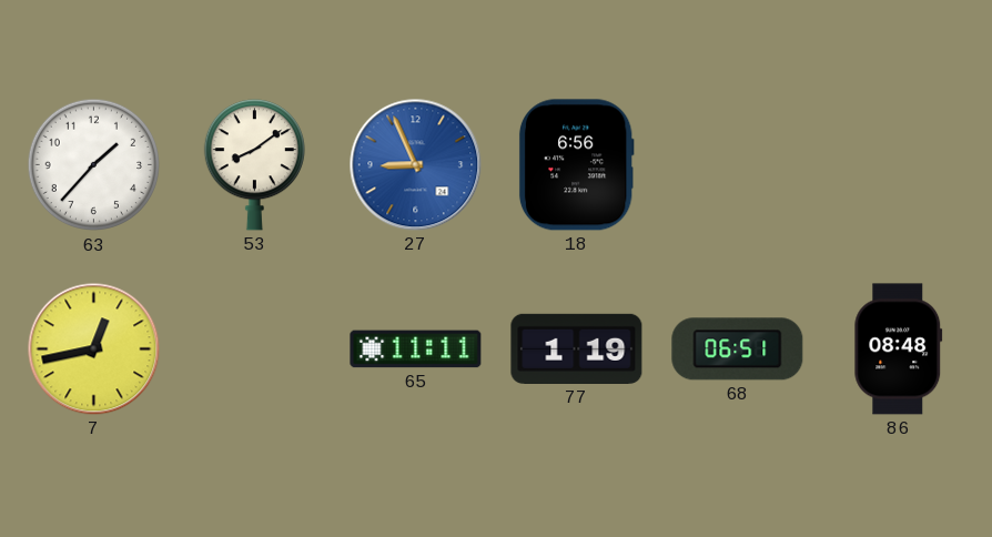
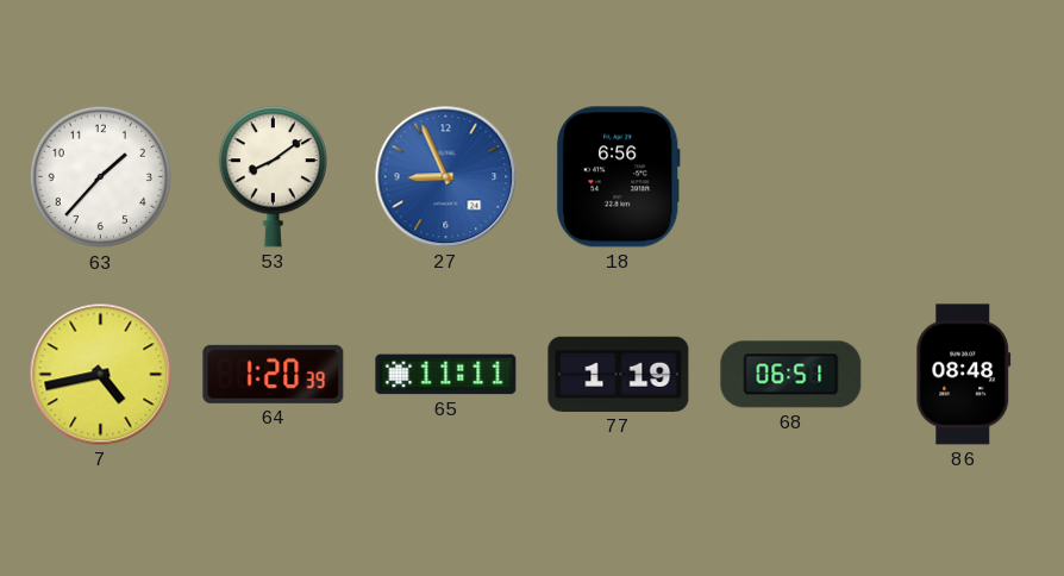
7: 12:43 -> 4:43 (101, 375)
64: none -> 1:20 (274, 374)
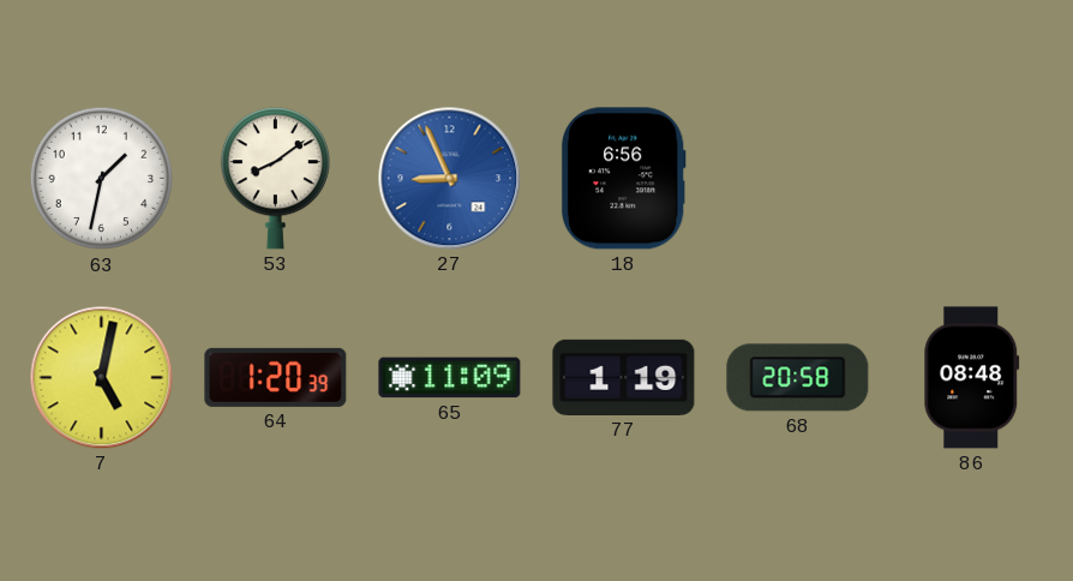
63: 1:37 -> 1:32 (102, 179)
7: 4:43 -> 5:02 (102, 378)
65: 11:11 -> 11:09 (450, 378)
68: 06:51 -> 20:58 (798, 378)
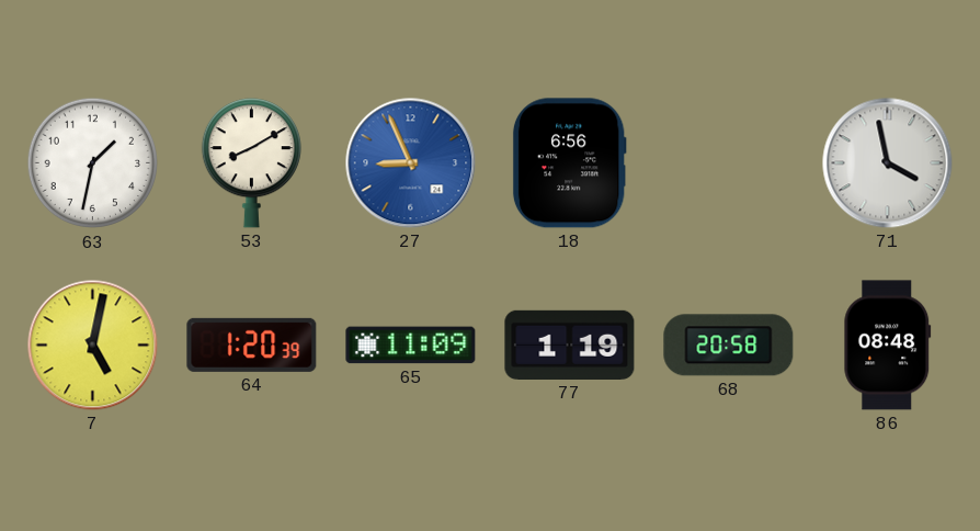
53: 8:09 -> 8:10 (251, 163)
71: none -> 3:58 (888, 163)
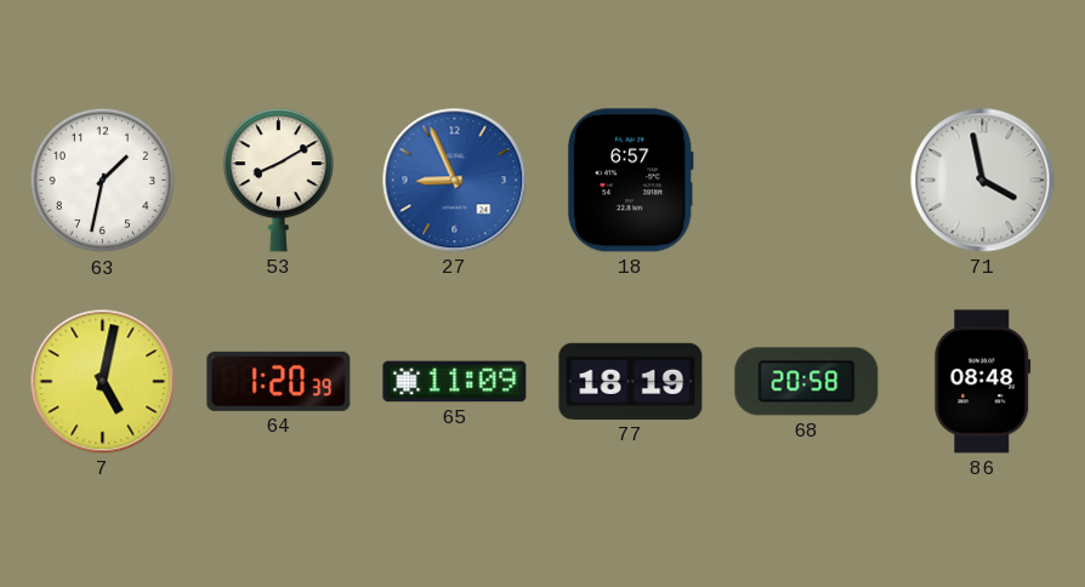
18: 6:56 -> 6:57 (630, 181)
77: 1:19 -> 18:19 (631, 381)
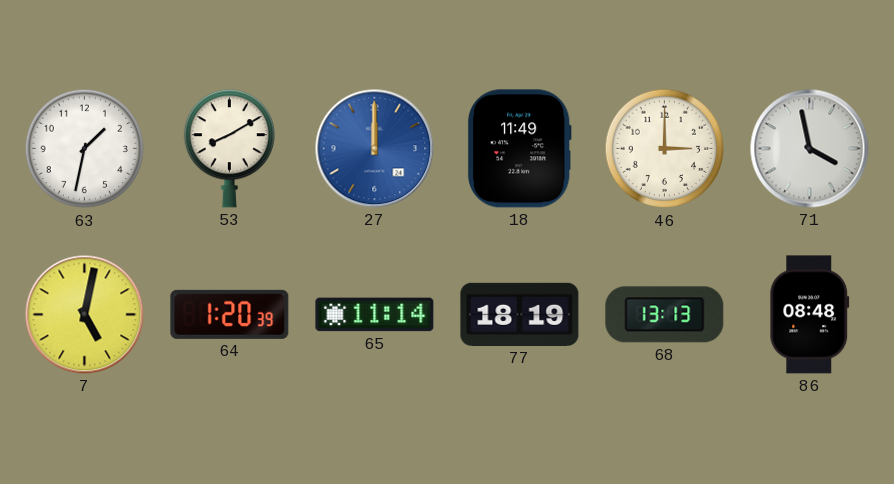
27: 8:56 -> 12:00 (375, 149)
18: 6:57 -> 11:49 (519, 149)
46: none -> 3:00 (665, 149)
65: 11:09 -> 11:14 (375, 315)
68: 20:58 -> 13:13 (665, 315)
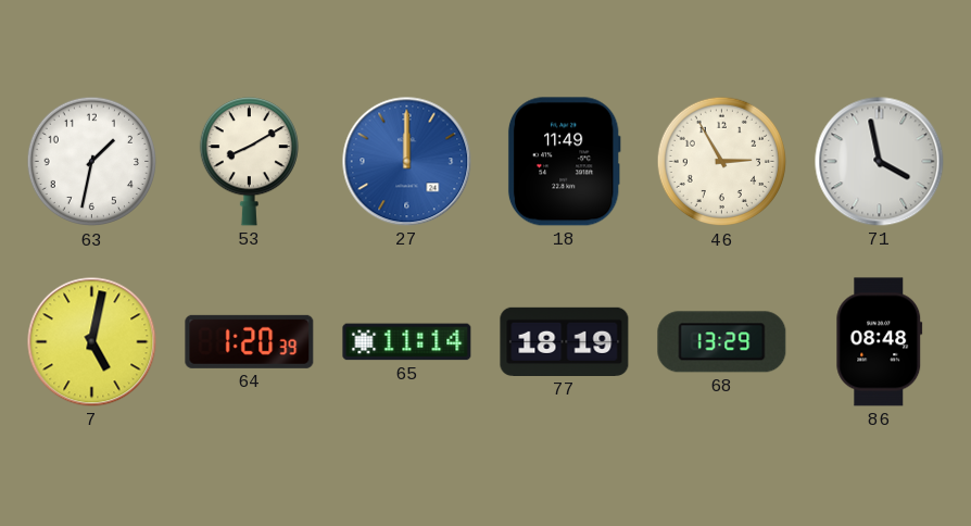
46: 3:00 -> 2:55 (722, 162)
68: 13:13 -> 13:29 (722, 342)
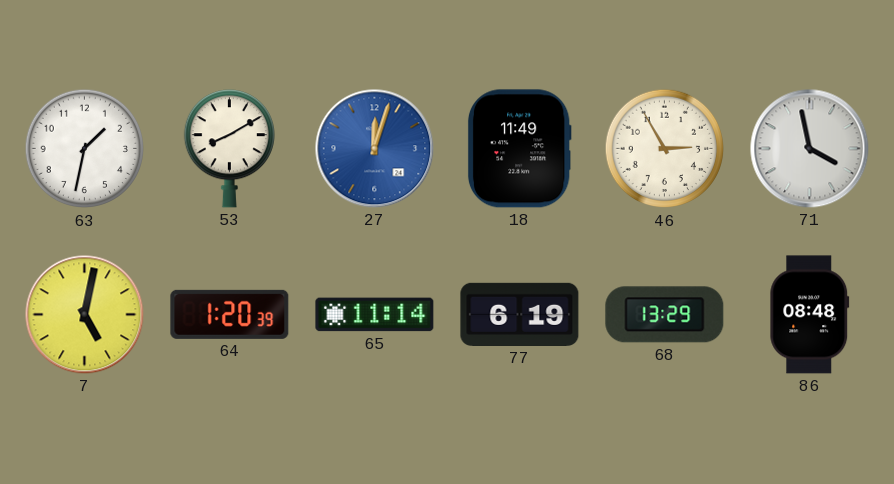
27: 12:00 -> 12:03 (375, 149)
77: 18:19 -> 6:19 (520, 314)
